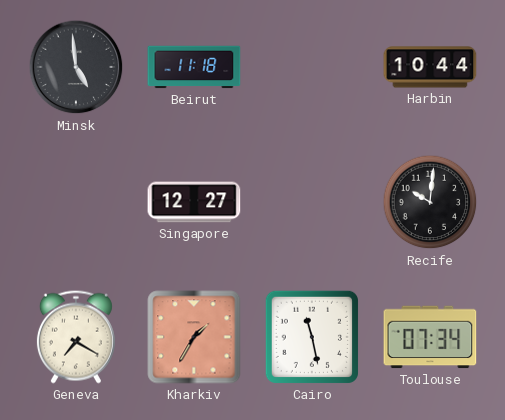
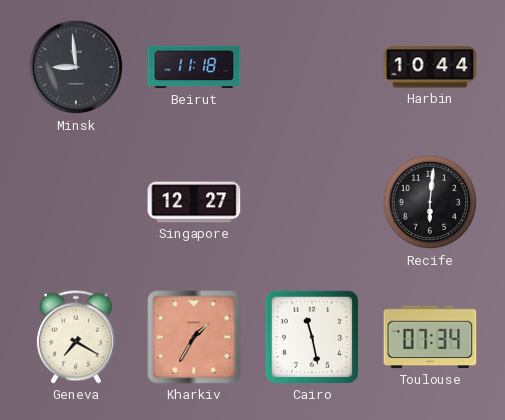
Minsk: 4:59 -> 8:59 (76, 67)
Recife: 10:01 -> 6:01 (430, 202)
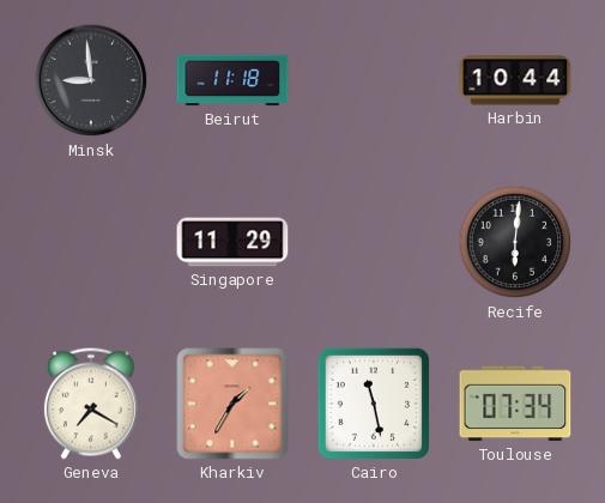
Singapore: 12:27 -> 11:29 (232, 242)
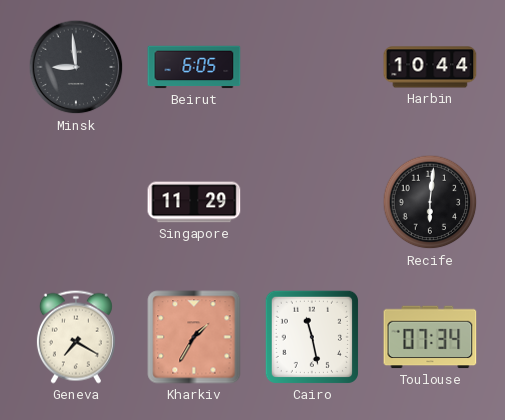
Beirut: 11:18 -> 6:05 (194, 67)
